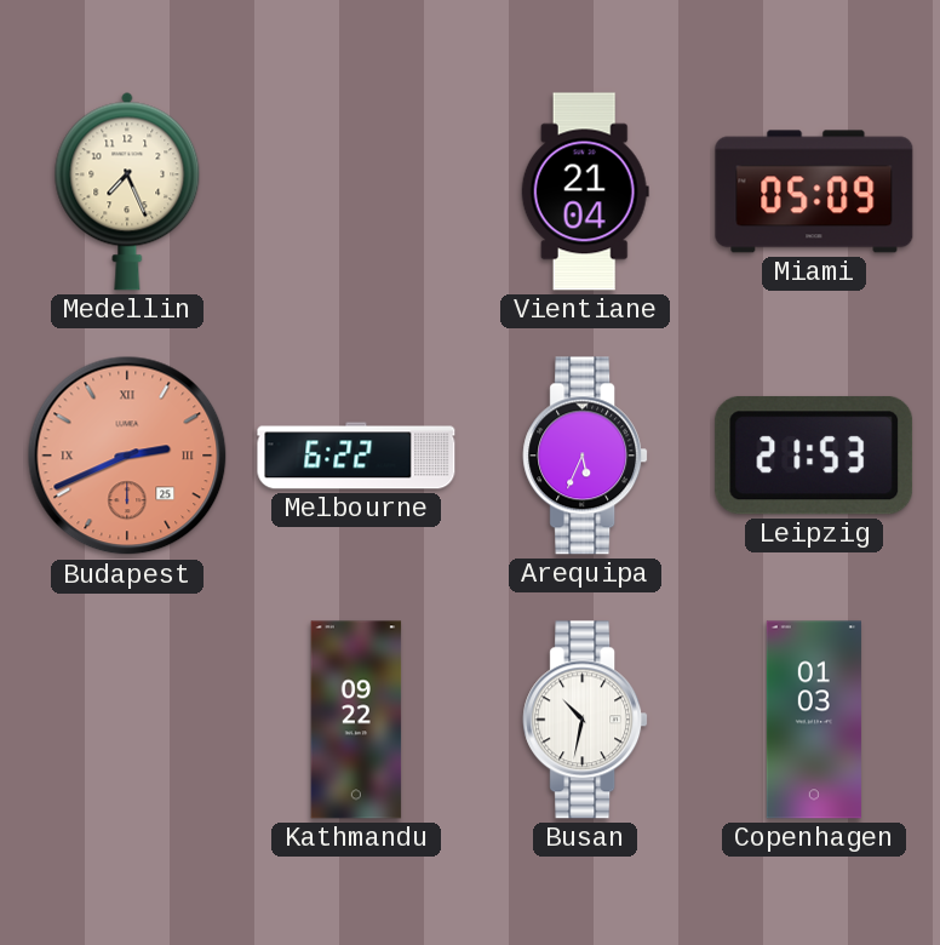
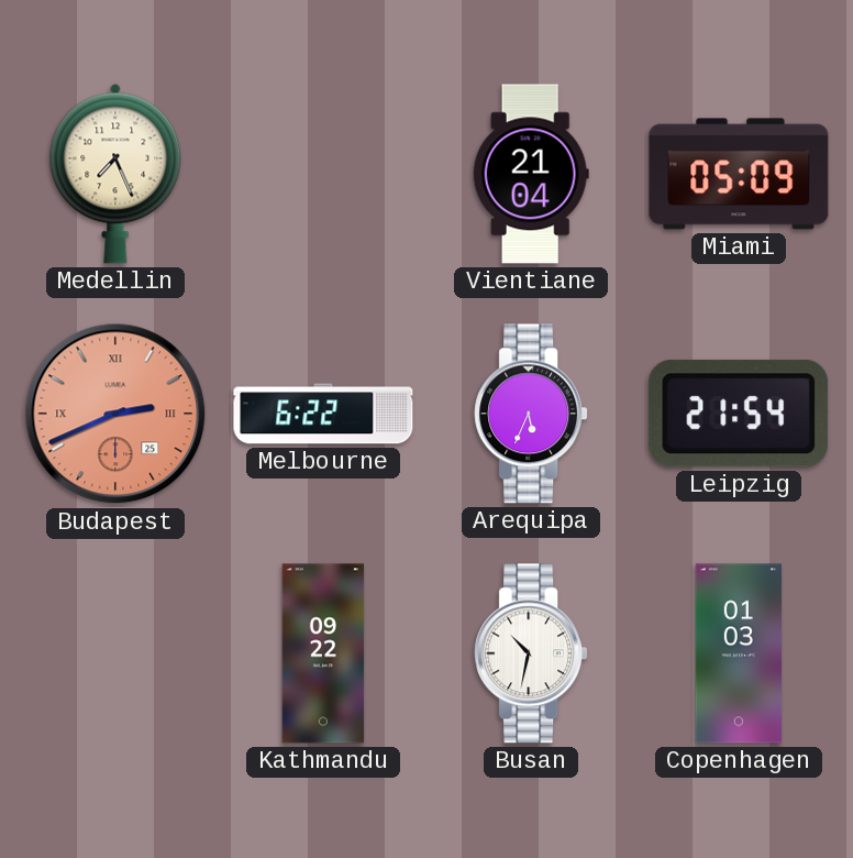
Leipzig: 21:53 -> 21:54 (739, 414)
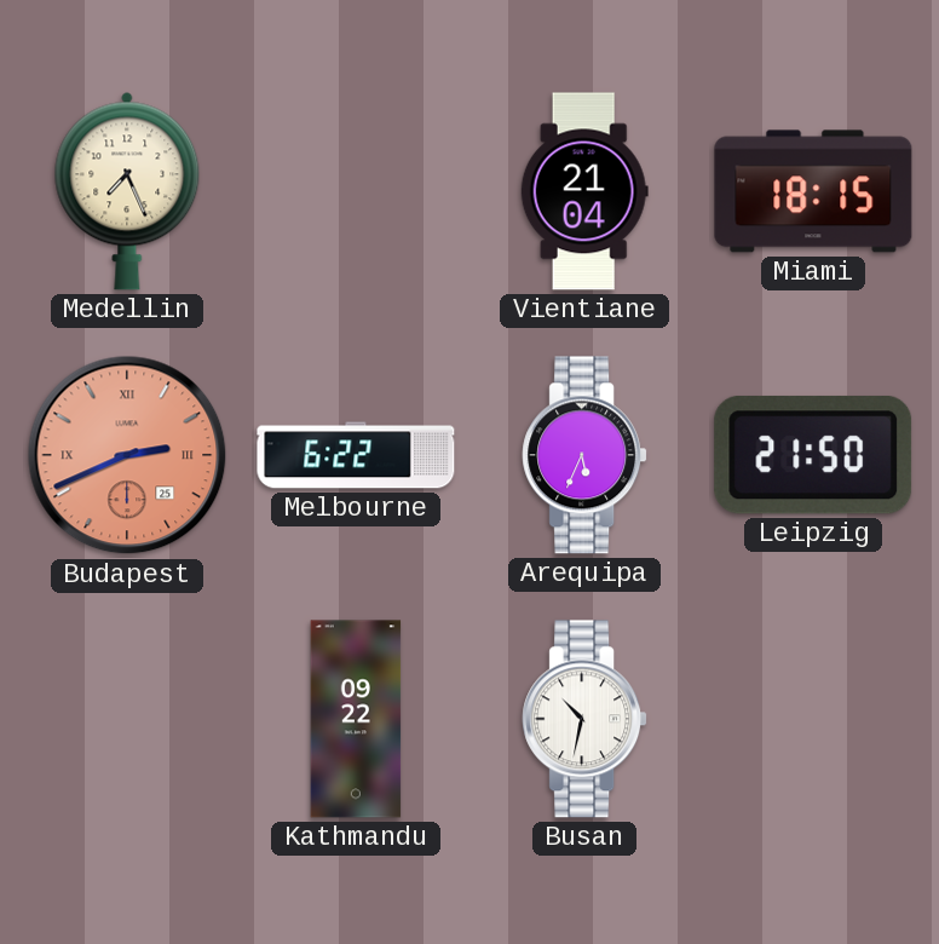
Miami: 05:09 -> 18:15 (813, 191)
Leipzig: 21:54 -> 21:50 (813, 455)
Copenhagen: 01:03 -> none (739, 653)
